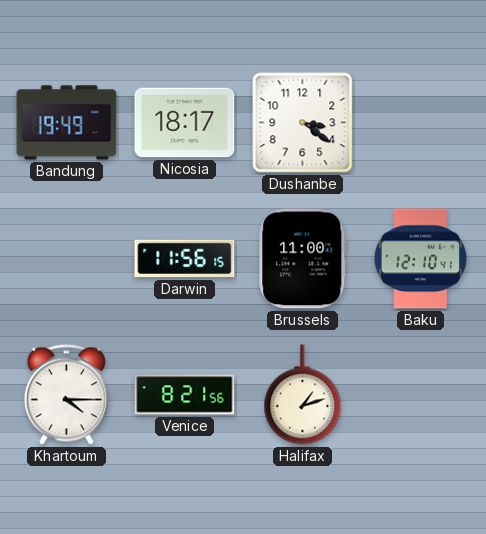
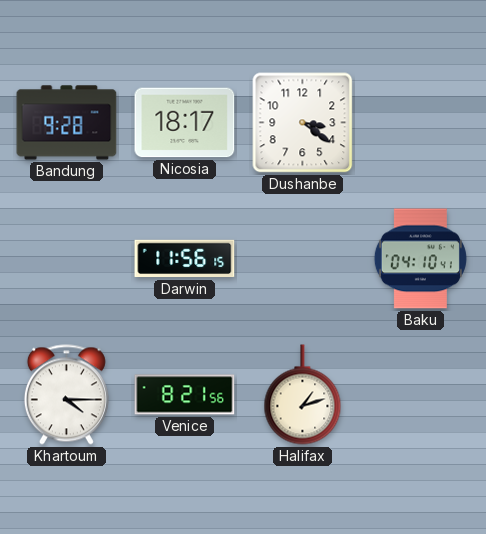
Bandung: 19:49 -> 9:28 (67, 123)
Brussels: 11:00 -> none (303, 259)
Baku: 12:10 -> 04:10 (420, 259)
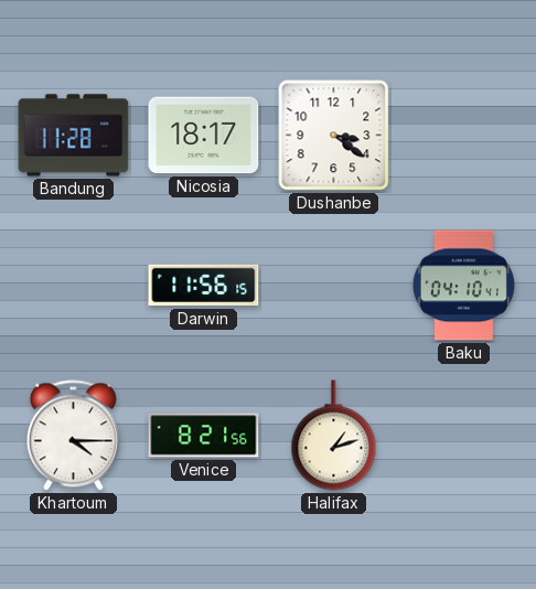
Bandung: 9:28 -> 11:28 (74, 136)
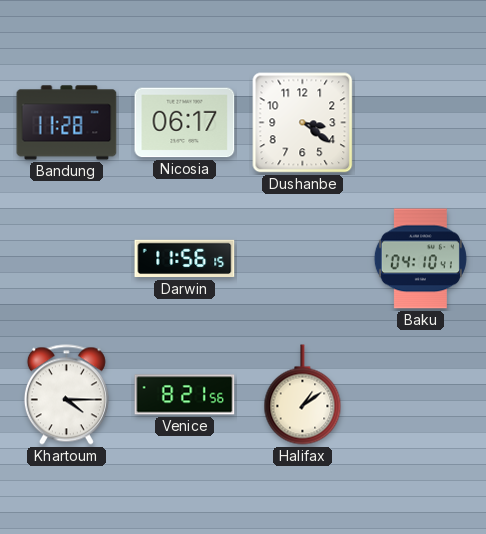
Nicosia: 18:17 -> 06:17 (185, 123)
Halifax: 1:12 -> 1:09 (303, 395)
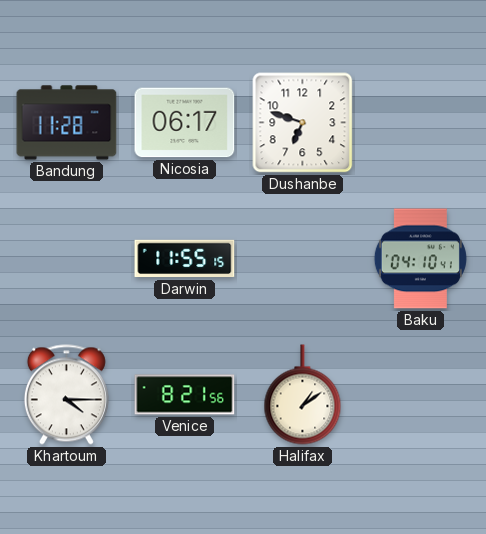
Dushanbe: 3:21 -> 6:48 (303, 123)
Darwin: 11:56 -> 11:55 (185, 259)
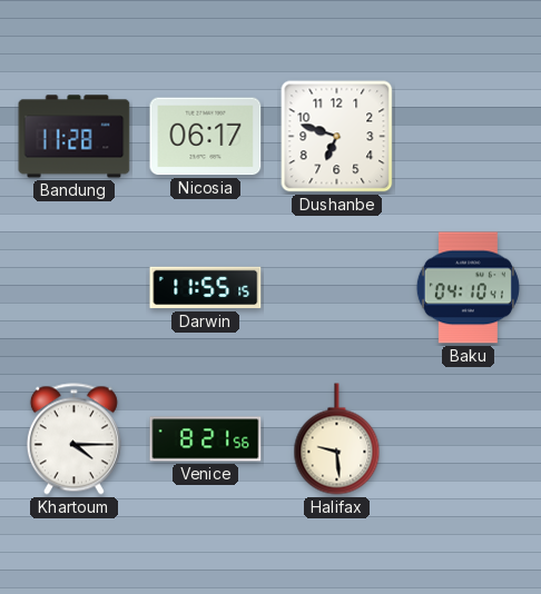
Halifax: 1:09 -> 9:29 (337, 439)
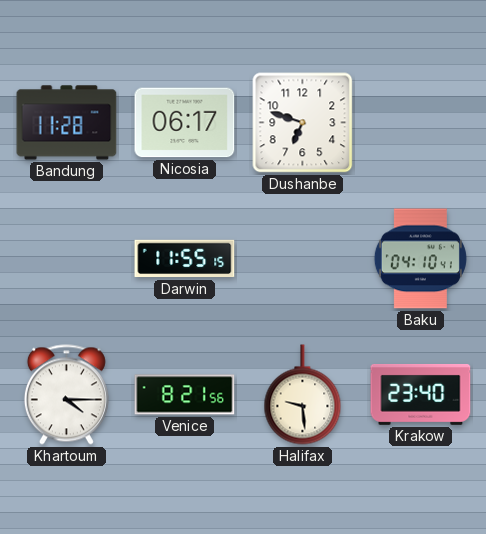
Krakow: none -> 23:40 (421, 394)
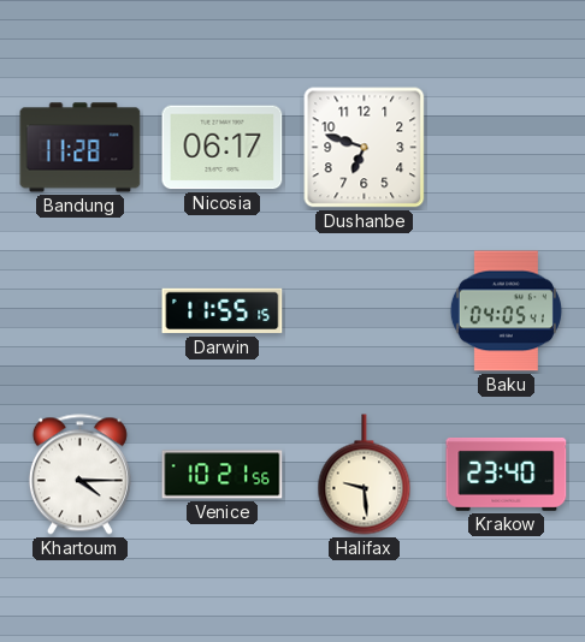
Baku: 04:10 -> 04:05 (506, 311)
Venice: 8:21 -> 10:21 (223, 475)
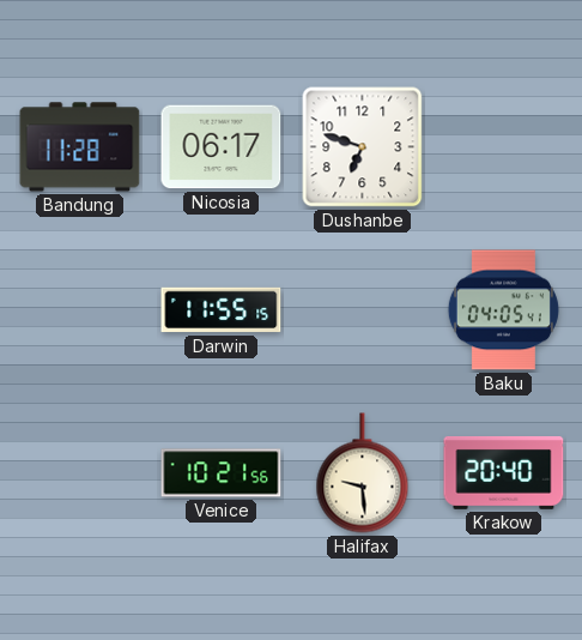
Khartoum: 4:15 -> none (79, 475)
Krakow: 23:40 -> 20:40 (504, 472)
